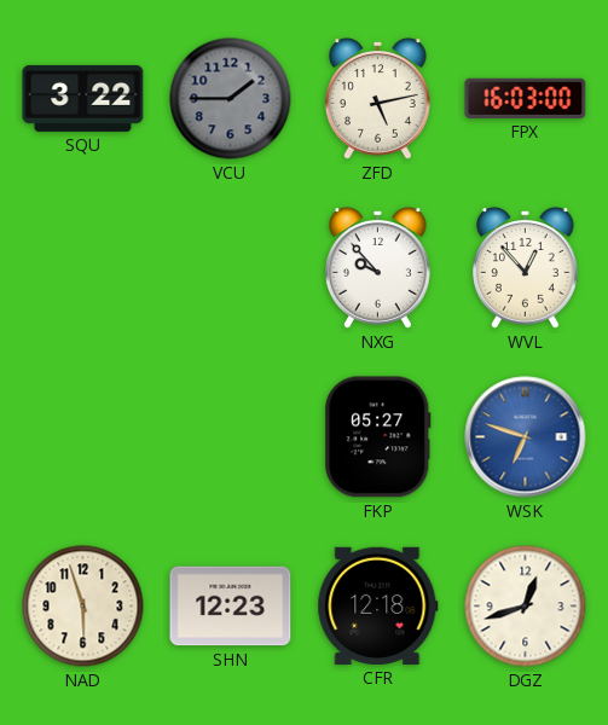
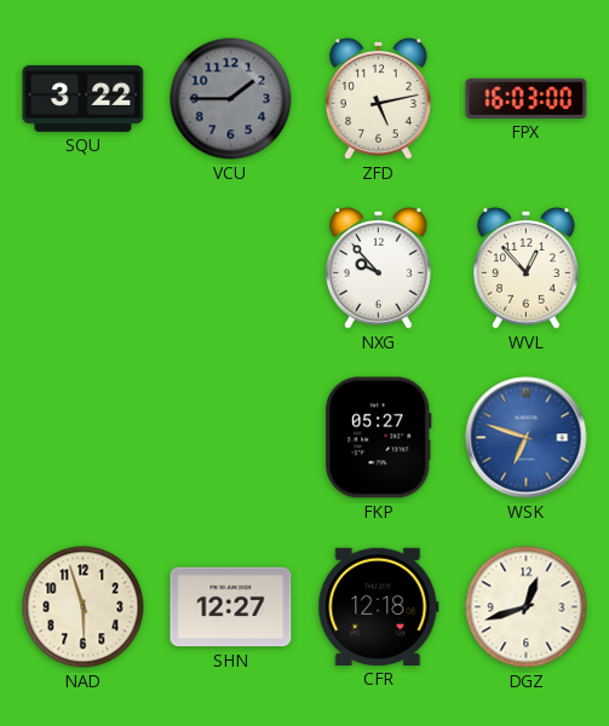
SHN: 12:23 -> 12:27 (231, 607)
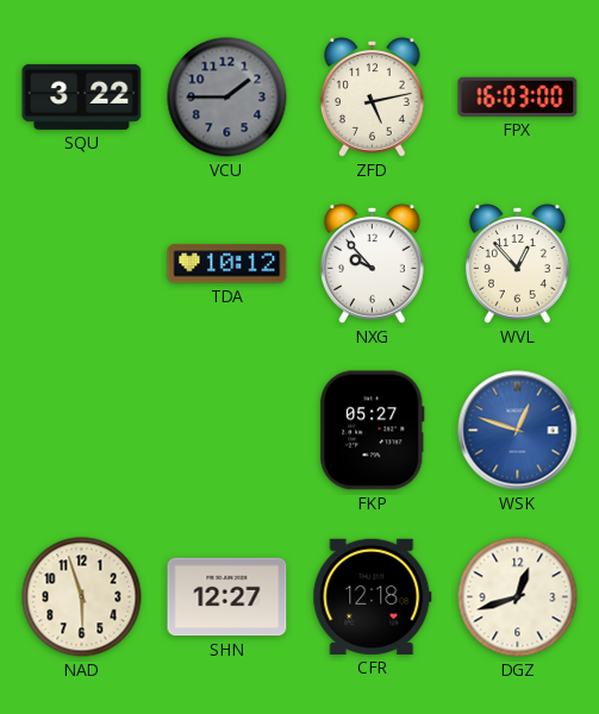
TDA: none -> 10:12 (227, 264)
WSK: 6:48 -> 12:48 (518, 431)
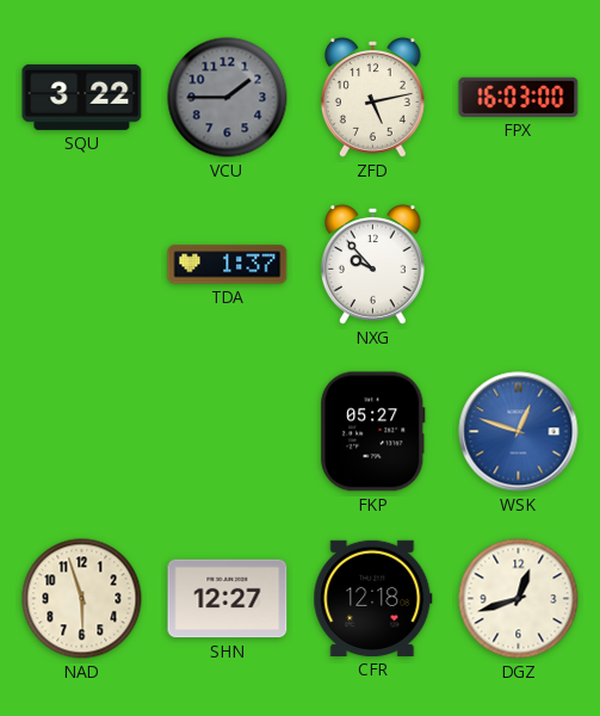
TDA: 10:12 -> 1:37 (228, 265)
WVL: 12:53 -> none (517, 264)
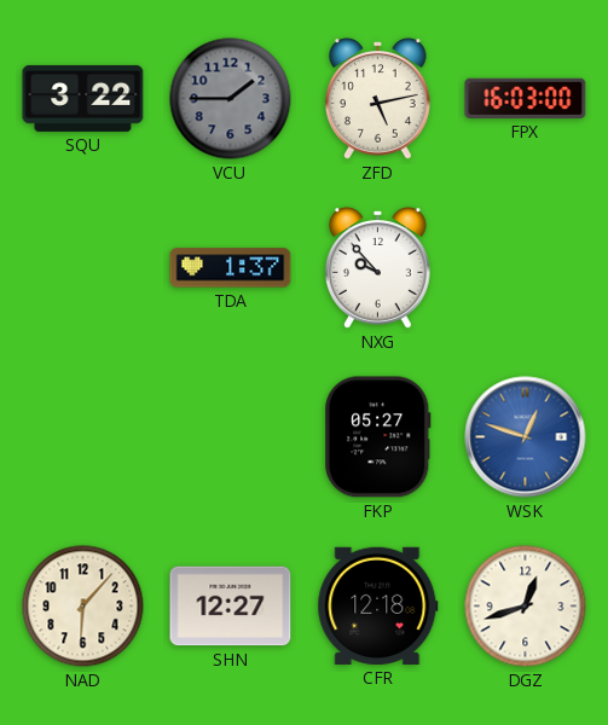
NAD: 5:57 -> 6:07 (83, 607)
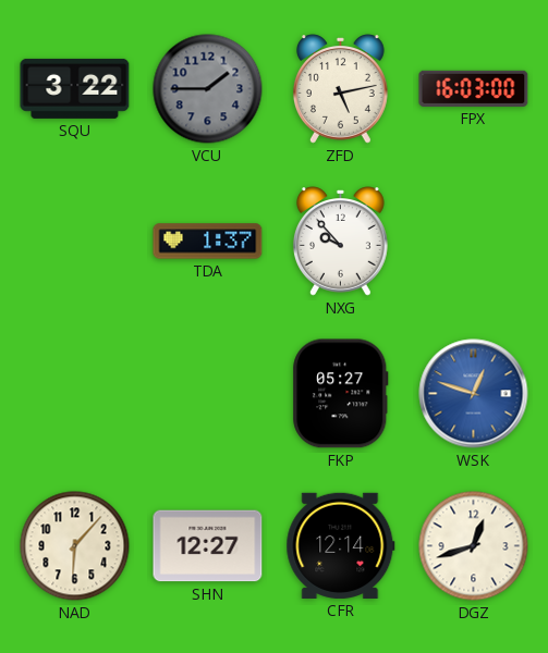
CFR: 12:18 -> 12:14 (341, 545)
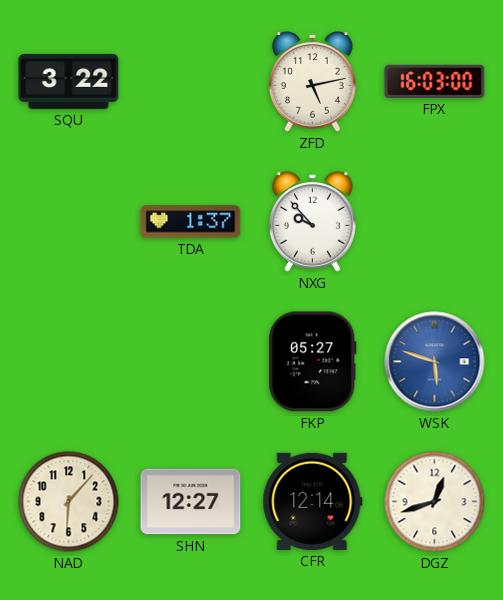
VCU: 1:45 -> none (208, 89)
WSK: 12:48 -> 5:48 (435, 362)
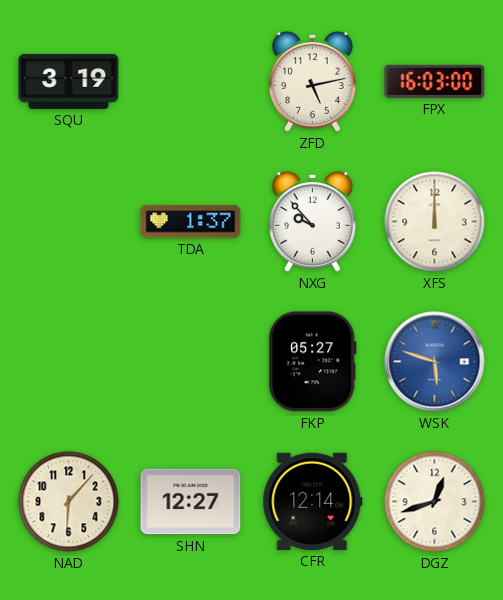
SQU: 3:22 -> 3:19 (69, 81)
XFS: none -> 12:00 (435, 222)
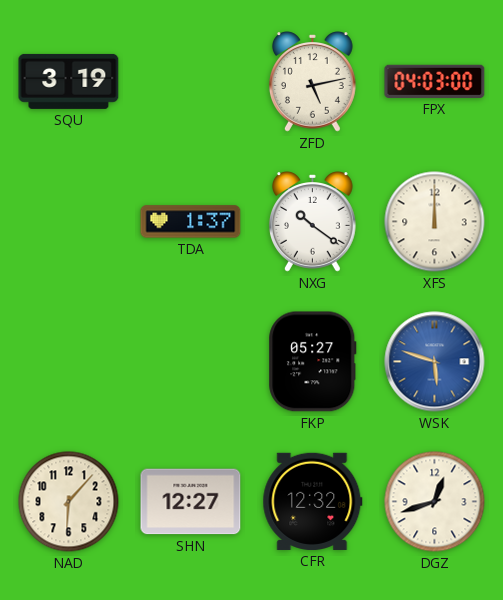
FPX: 16:03 -> 04:03 (435, 81)
NXG: 9:53 -> 10:21 (312, 222)
CFR: 12:14 -> 12:32 (313, 501)
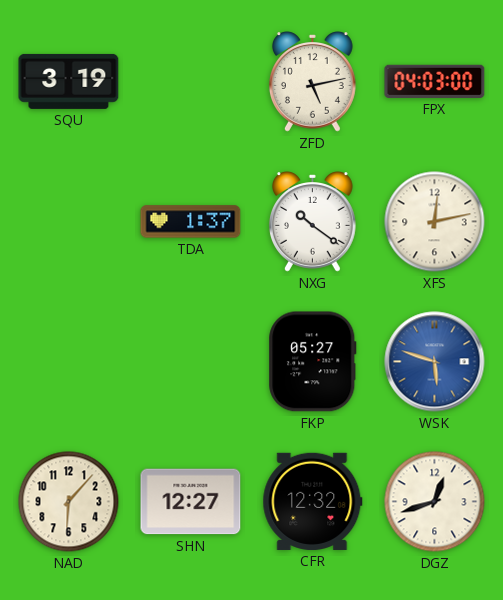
XFS: 12:00 -> 12:13 (435, 222)
